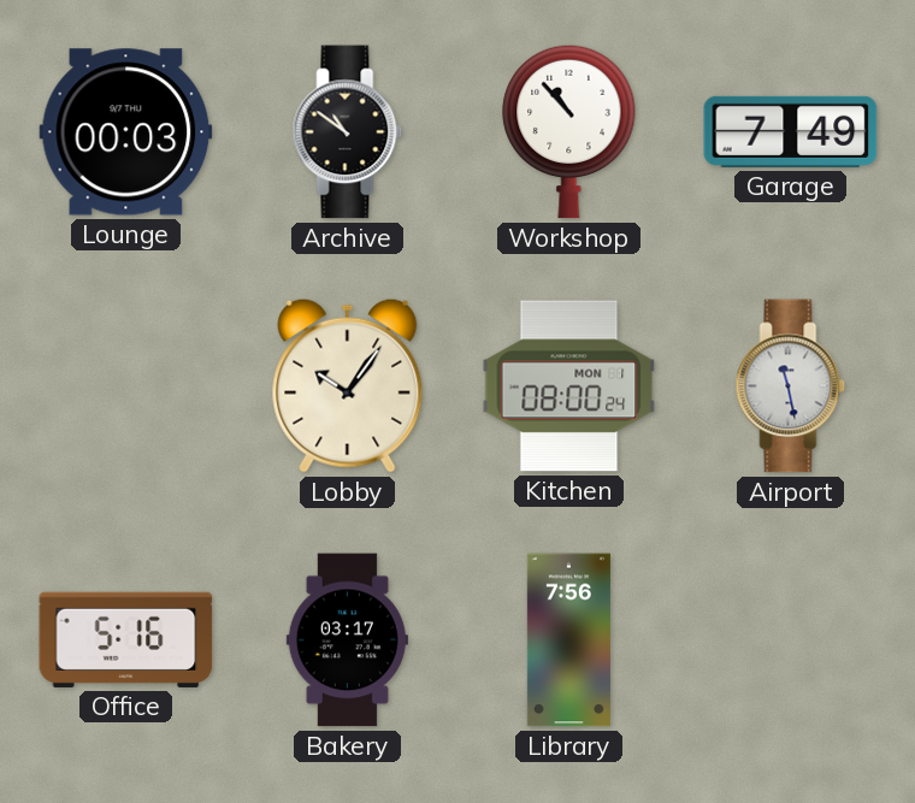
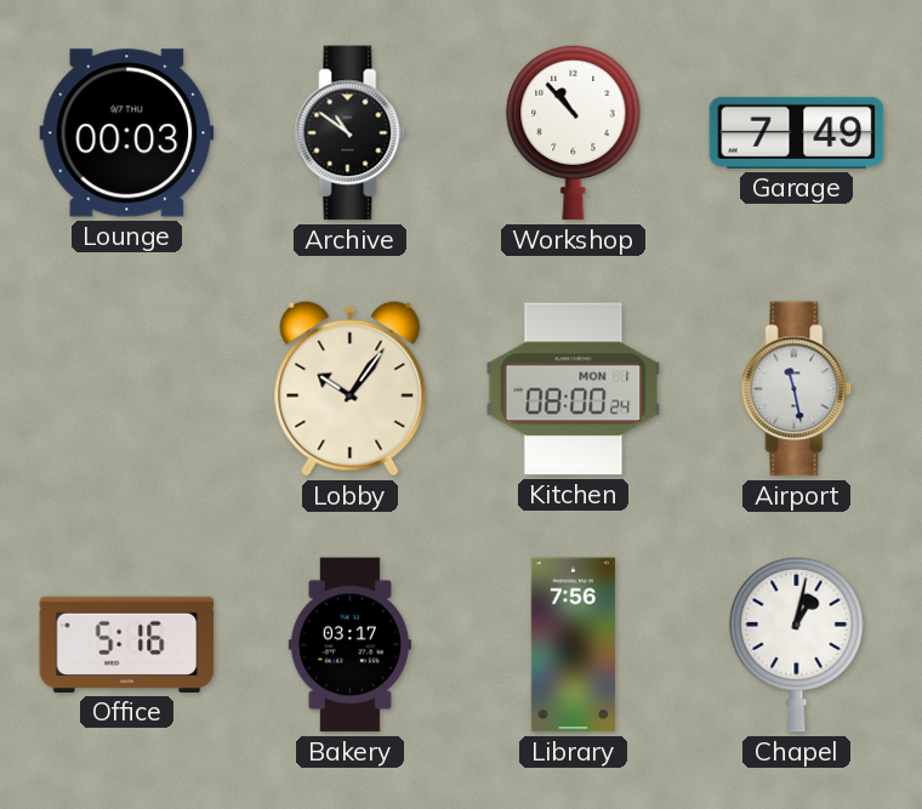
Chapel: none -> 1:02 (797, 644)
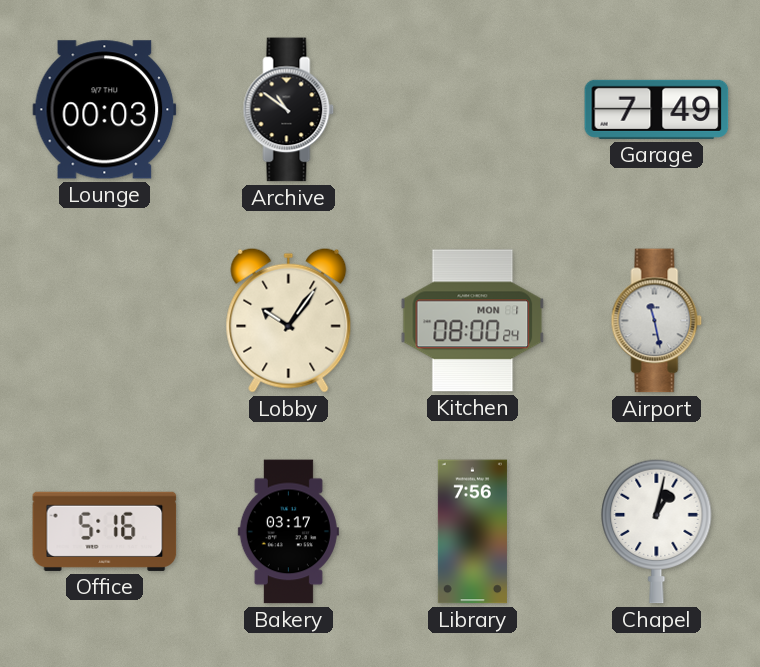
Workshop: 10:53 -> none (574, 132)
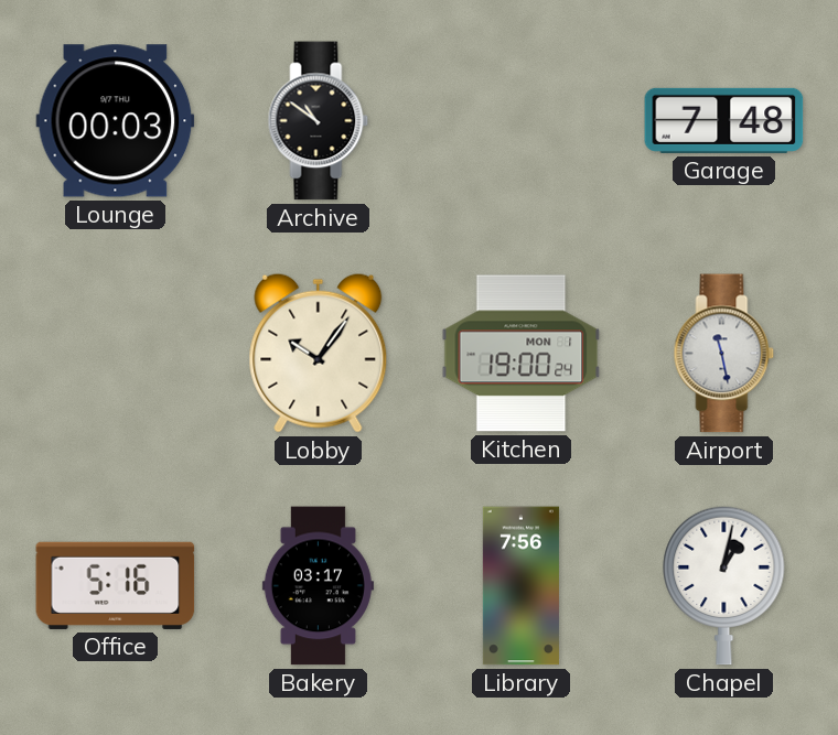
Garage: 7:49 -> 7:48 (724, 120)
Kitchen: 08:00 -> 19:00 (522, 354)
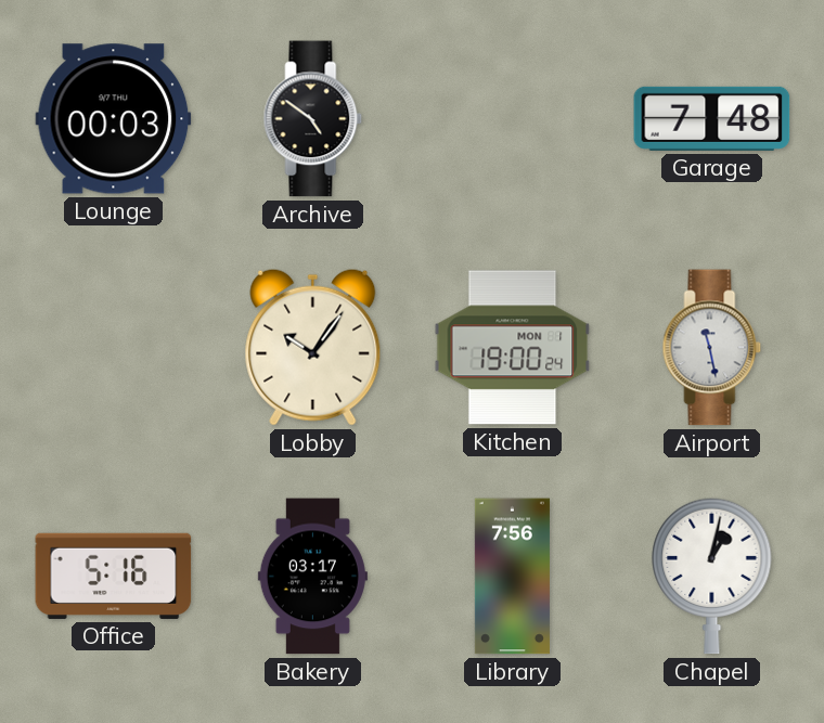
Archive: 10:51 -> 4:51 (313, 119)
